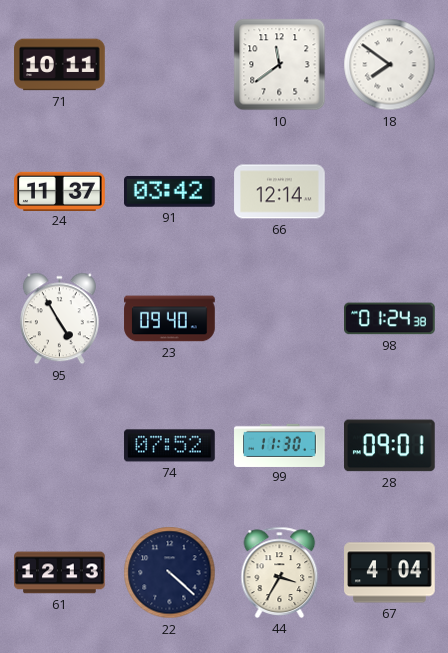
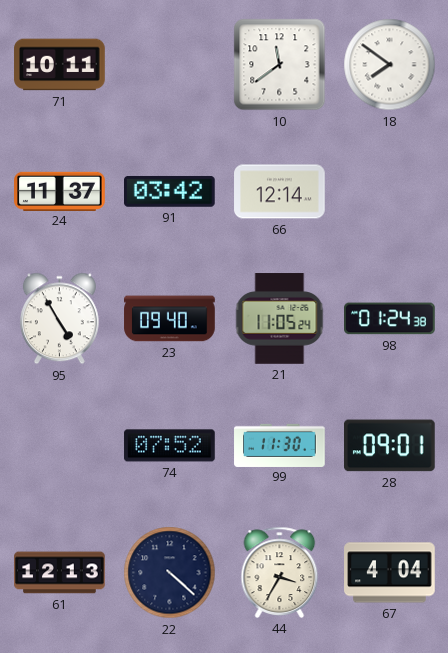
21: none -> 11:05 (280, 319)
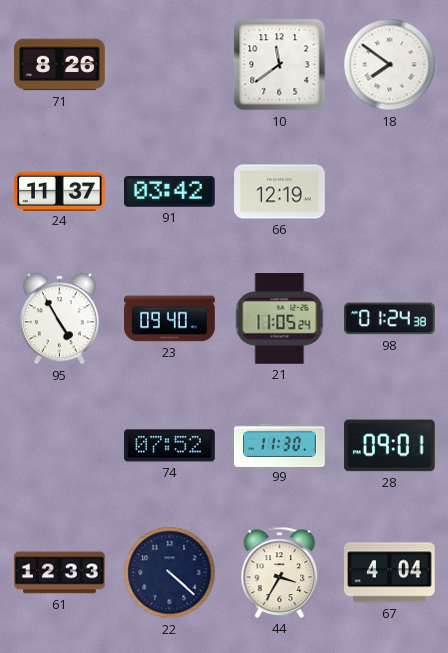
71: 10:11 -> 8:26 (60, 65)
66: 12:14 -> 12:19 (280, 192)
61: 12:13 -> 12:33 (60, 573)
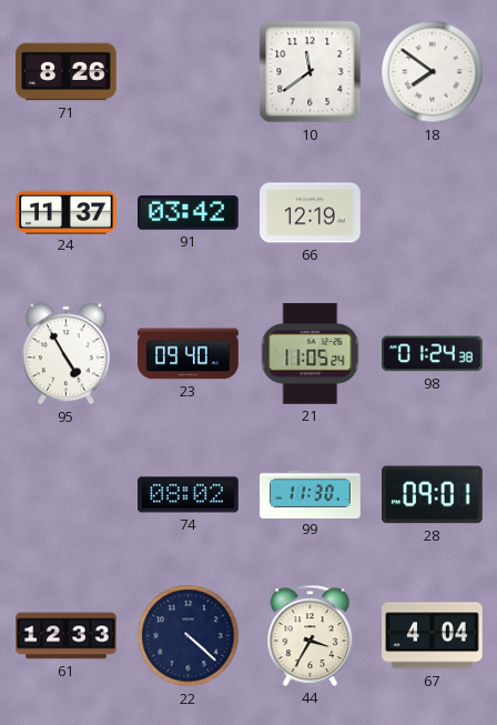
74: 07:52 -> 08:02 (189, 495)
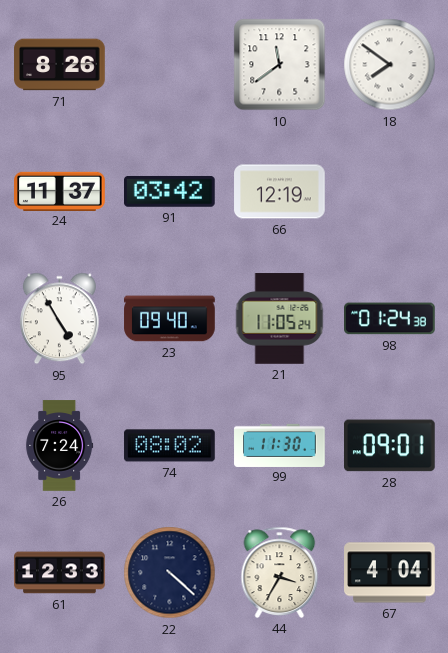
26: none -> 7:24 (60, 446)
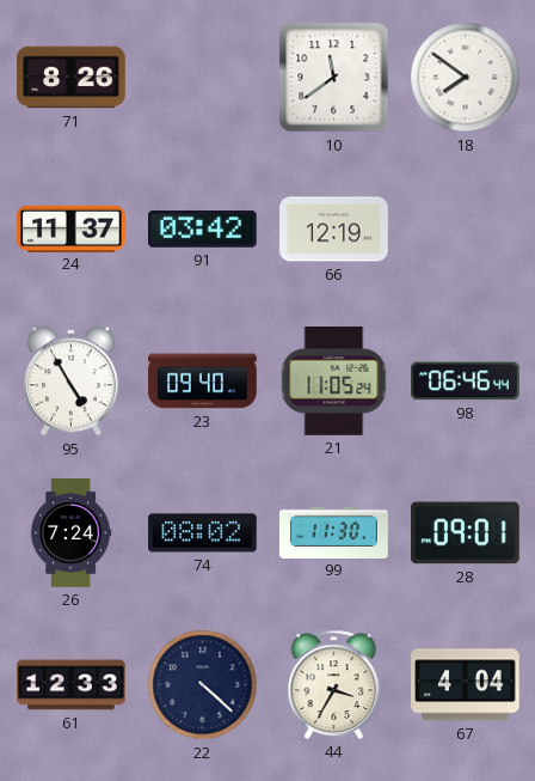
98: 01:24 -> 06:46 (466, 382)
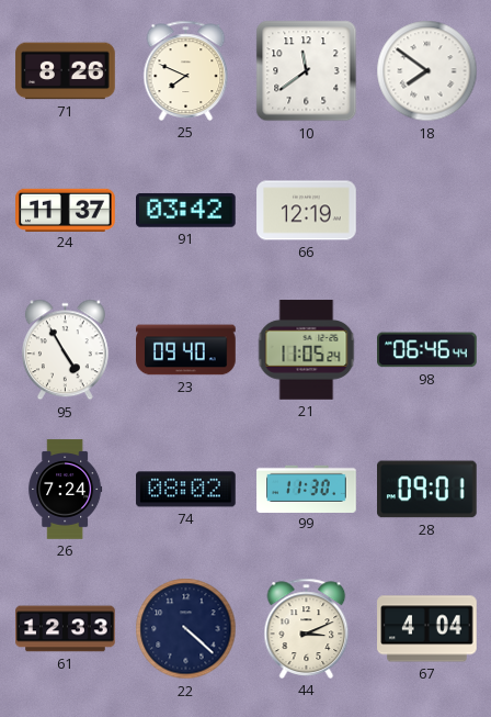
25: none -> 7:49 (186, 70)
44: 3:35 -> 3:11 (307, 628)
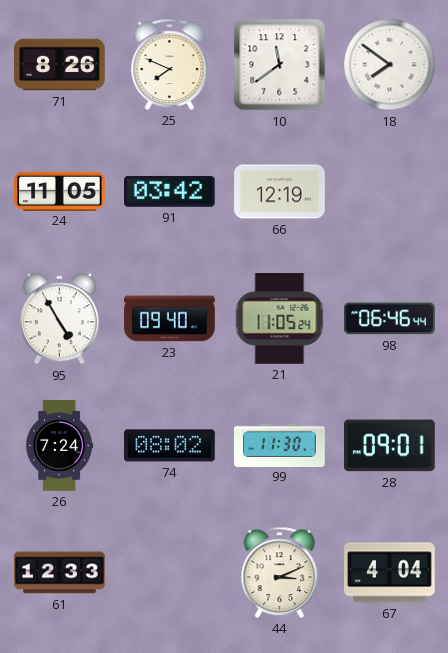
24: 11:37 -> 11:05 (60, 191)
22: 4:22 -> none (186, 629)
